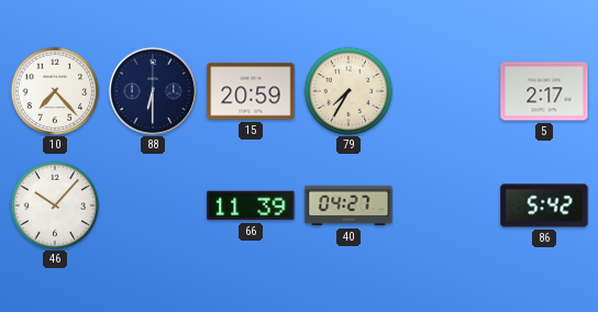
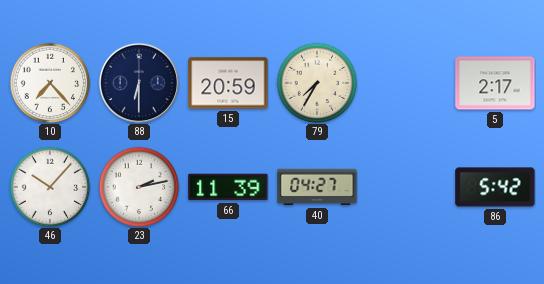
23: none -> 2:13 (139, 187)
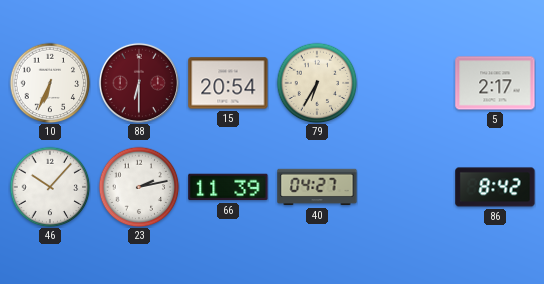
10: 7:23 -> 6:34 (50, 83)
88 dial: navy -> burgundy (139, 83)
15: 20:59 -> 20:54 (228, 83)
79: 7:35 -> 6:35 (317, 83)
86: 5:42 -> 8:42 (495, 187)
